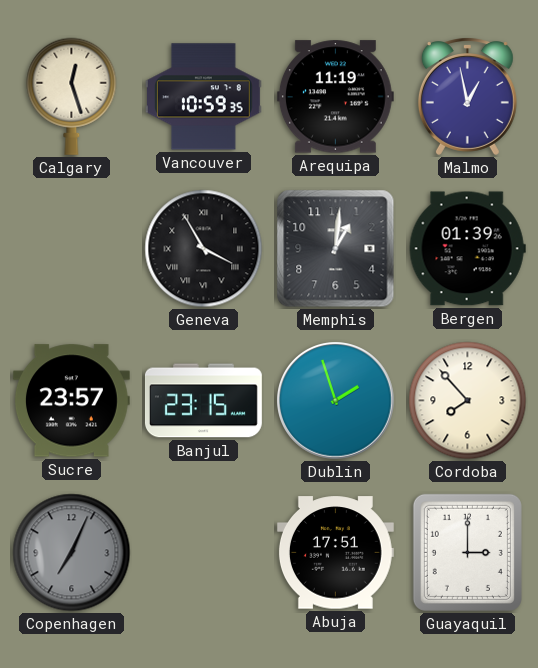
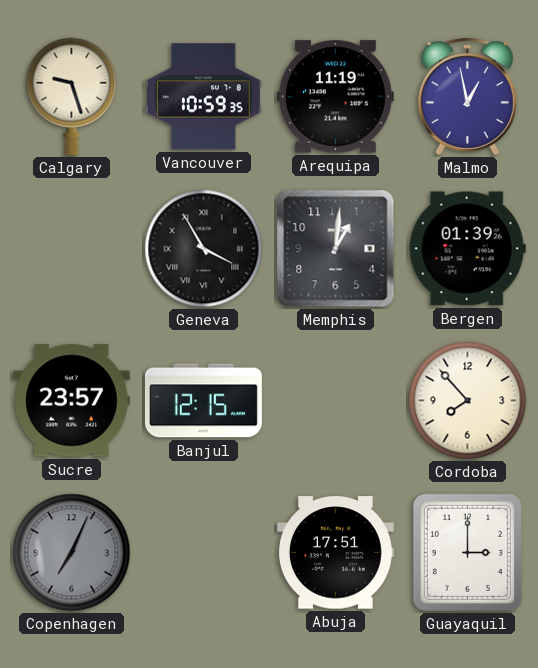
Calgary: 12:27 -> 9:27 (72, 96)
Banjul: 23:15 -> 12:15 (203, 401)
Dublin: 1:57 -> none (336, 401)
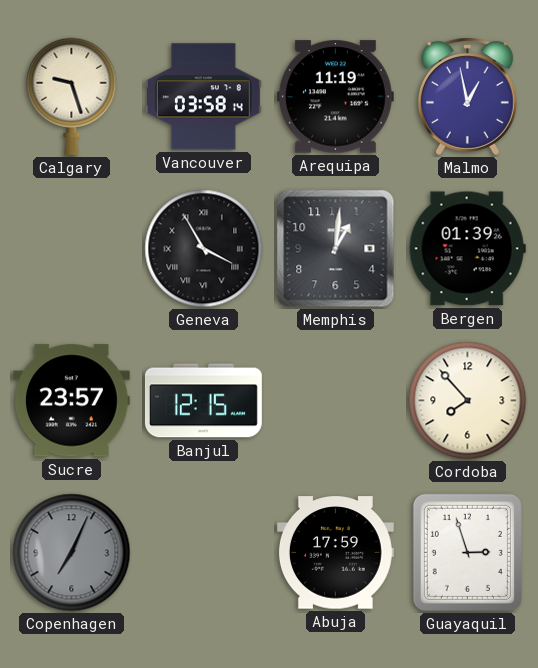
Vancouver: 10:59 -> 03:58 (203, 97)
Abuja: 17:51 -> 17:59 (335, 553)
Guayaquil: 3:00 -> 2:57 (467, 552)
